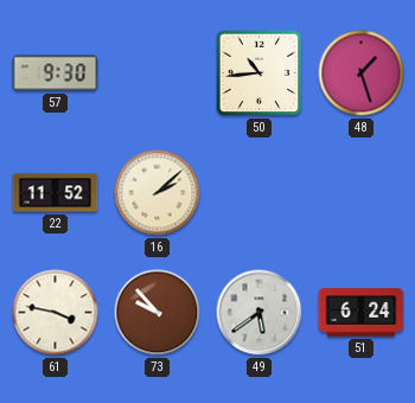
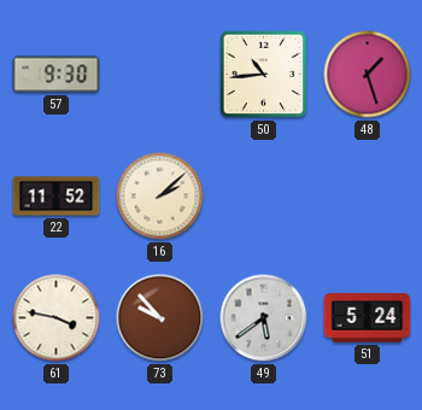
51: 6:24 -> 5:24 (368, 318)
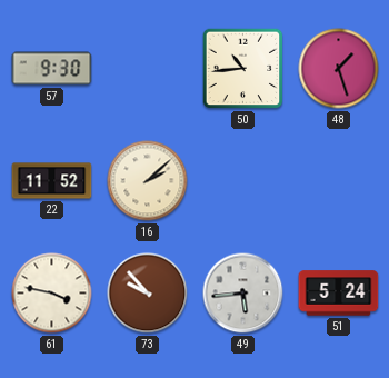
49: 5:39 -> 5:44 (243, 294)
